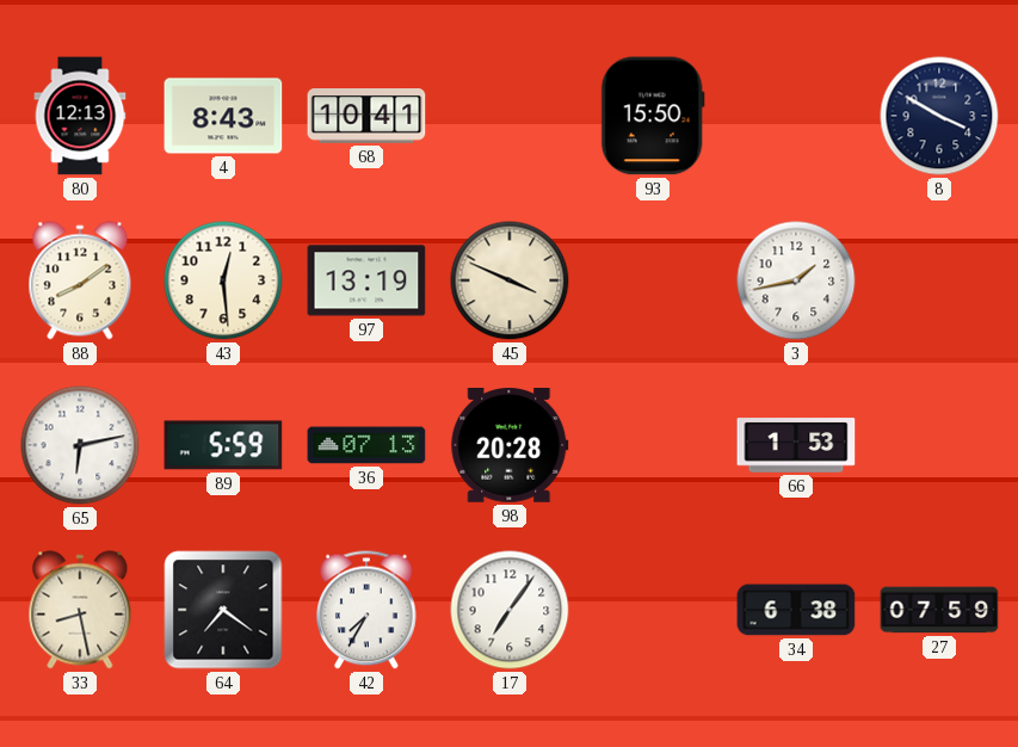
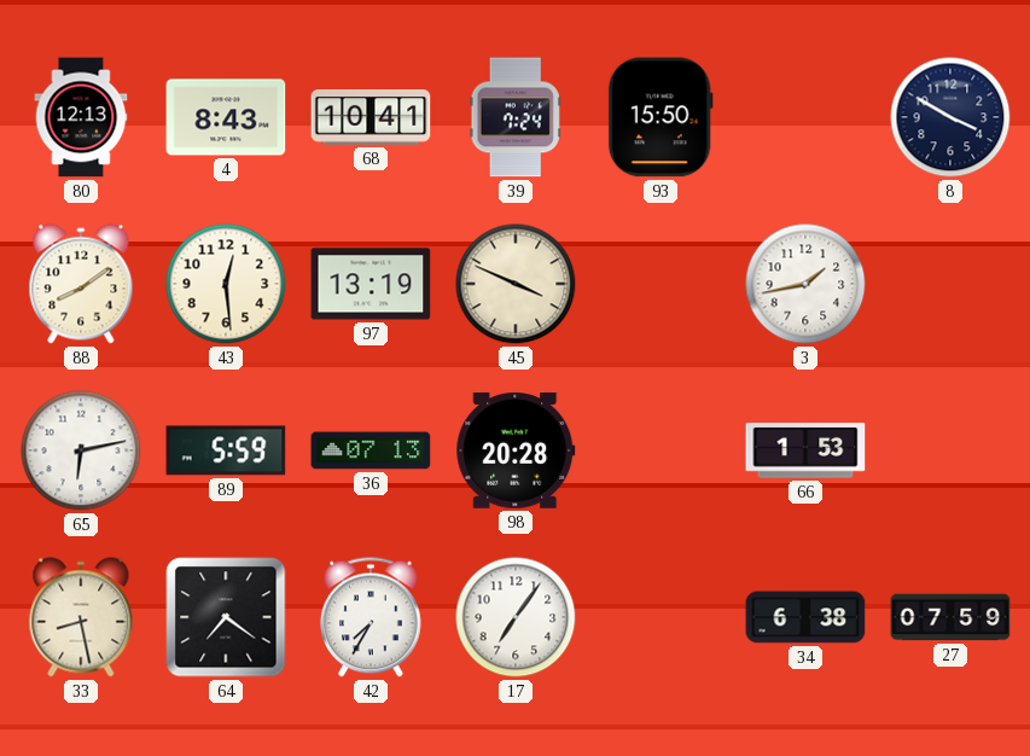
39: none -> 7:24 (516, 117)
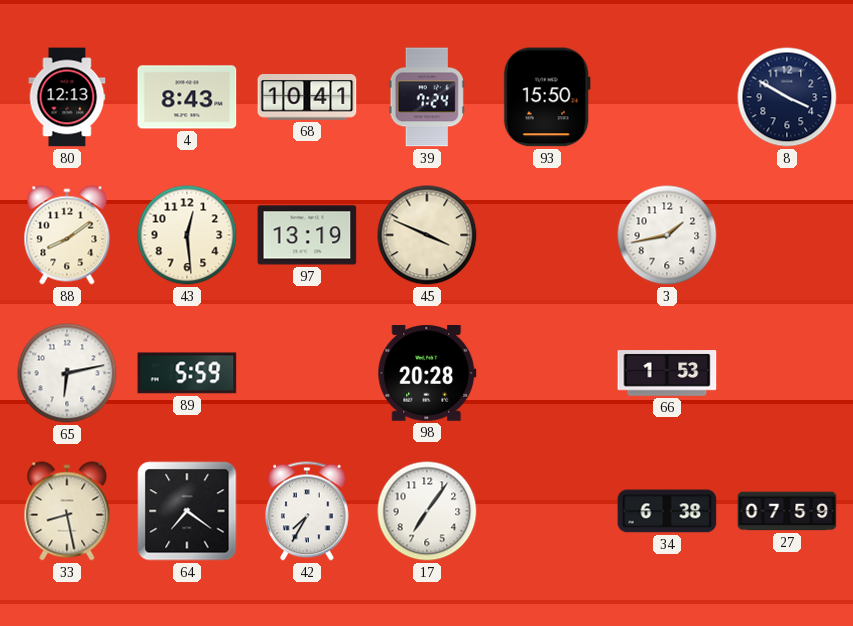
36: 07:13 -> none (371, 450)
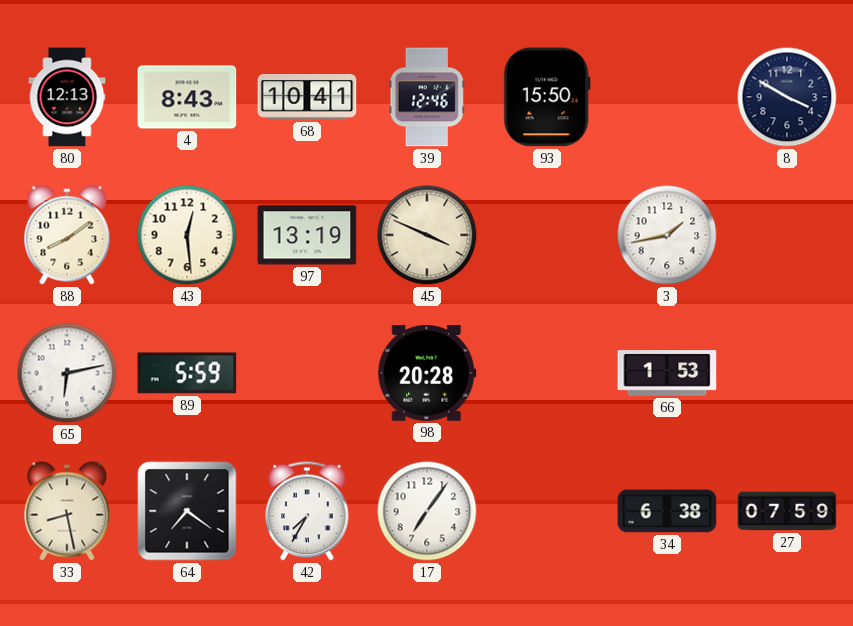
39: 7:24 -> 12:46 (427, 97)
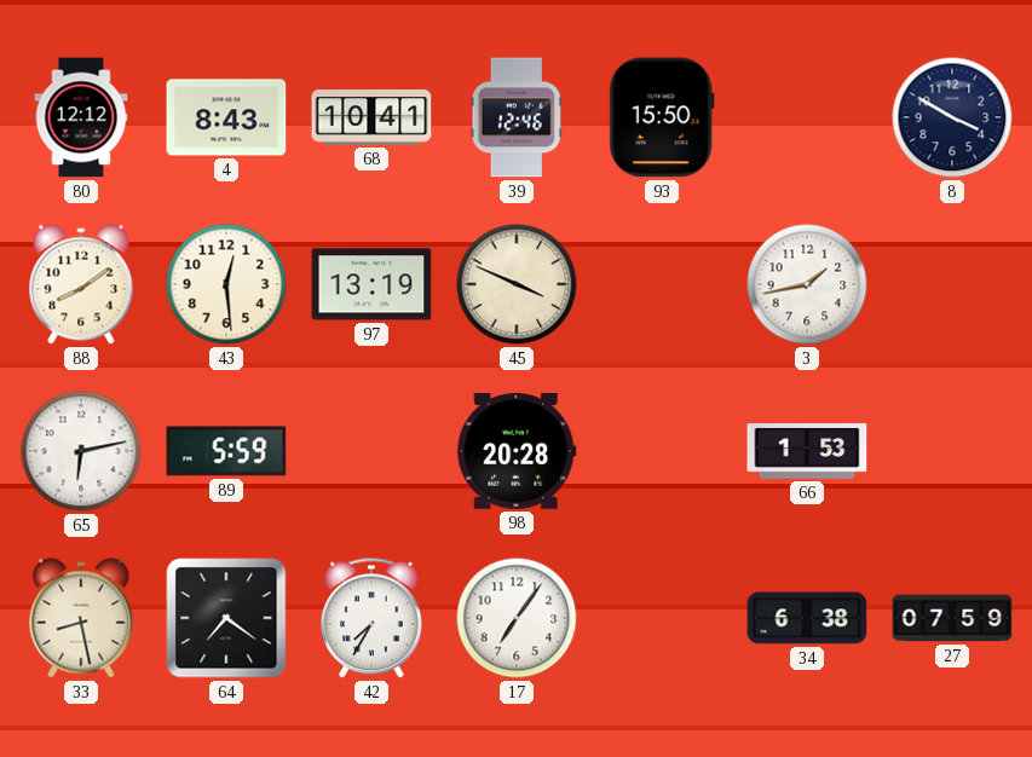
80: 12:13 -> 12:12 (81, 117)
